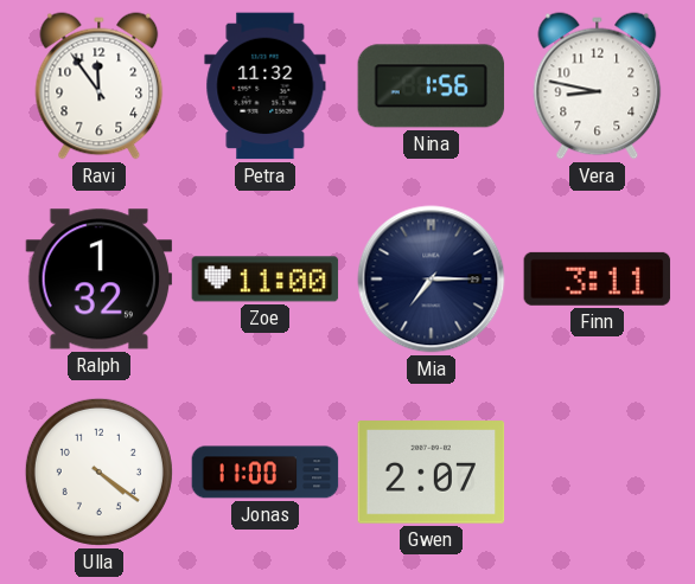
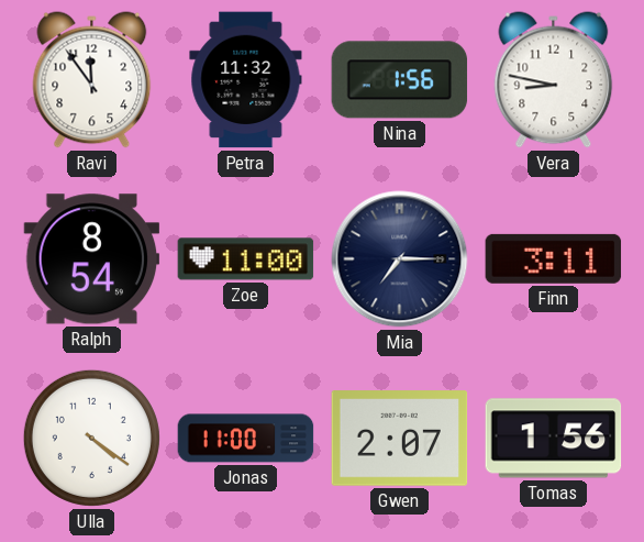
Ralph: 1:32 -> 8:54 (92, 259)
Tomas: none -> 1:56 (554, 439)
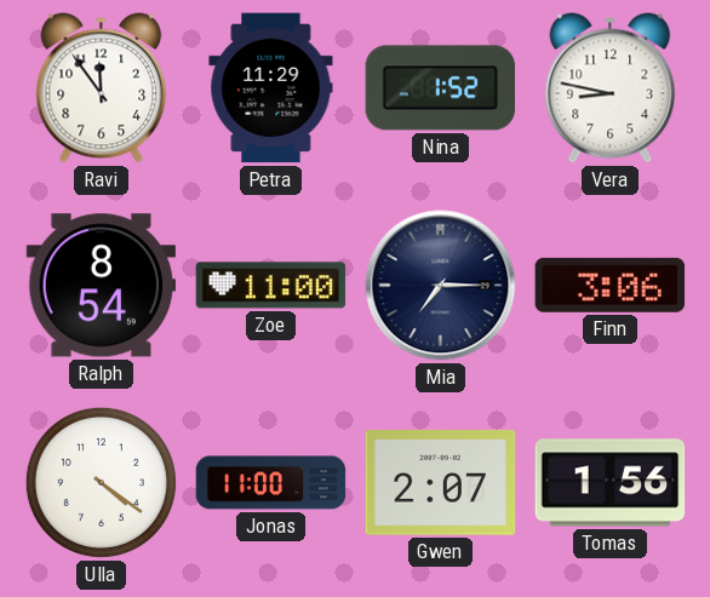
Petra: 11:32 -> 11:29 (271, 88)
Nina: 1:56 -> 1:52 (441, 88)
Finn: 3:11 -> 3:06 (611, 285)
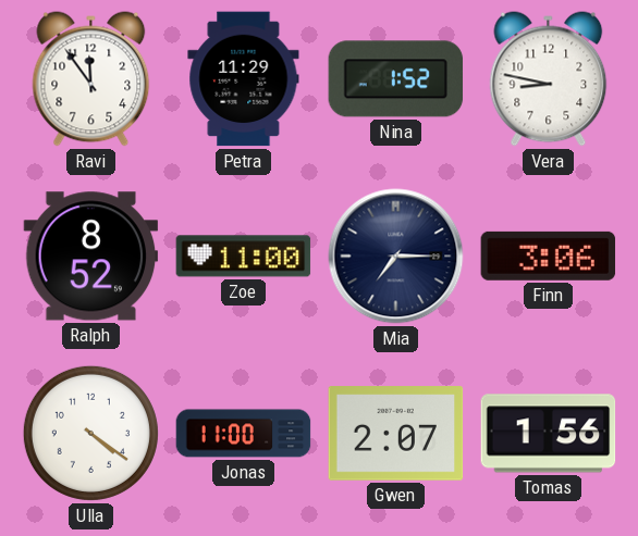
Ralph: 8:54 -> 8:52 (91, 257)
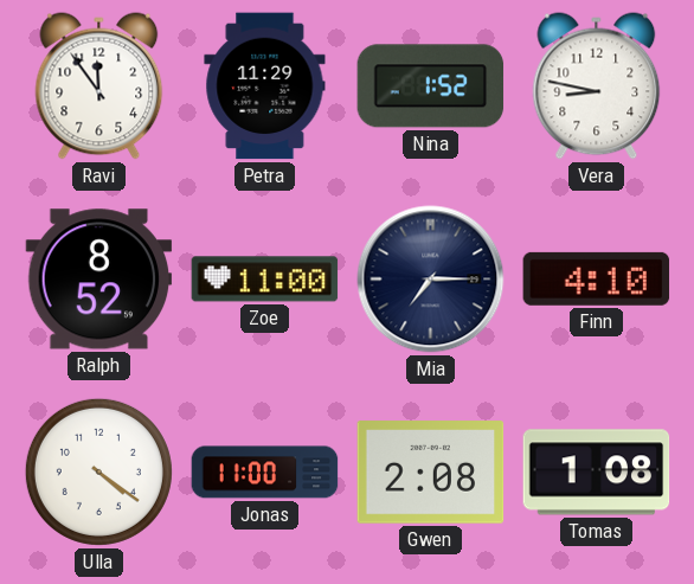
Finn: 3:06 -> 4:10 (597, 278)
Gwen: 2:07 -> 2:08 (431, 473)
Tomas: 1:56 -> 1:08 (597, 473)
